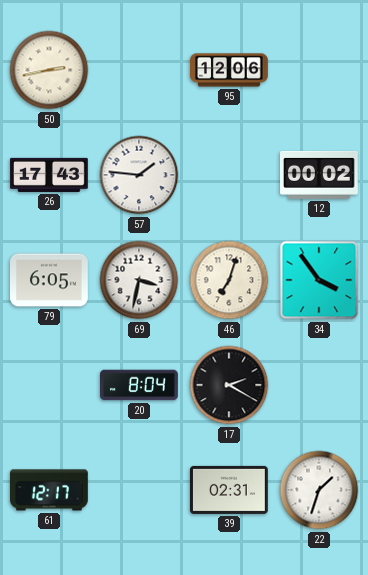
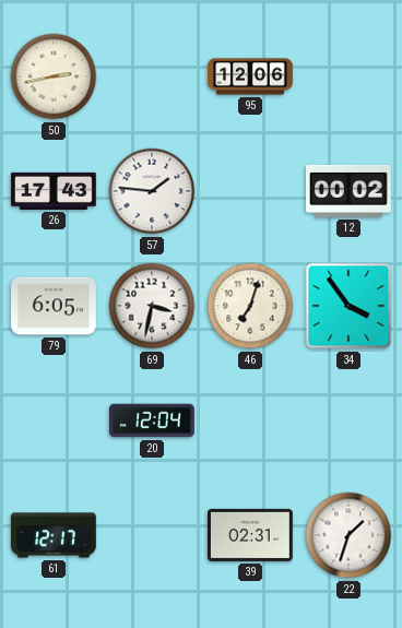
20: 8:04 -> 12:04 (153, 420)
17: 2:20 -> none (229, 385)
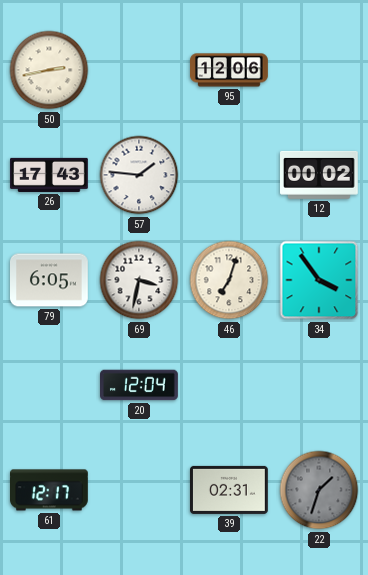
22 dial: white -> grey (319, 490)
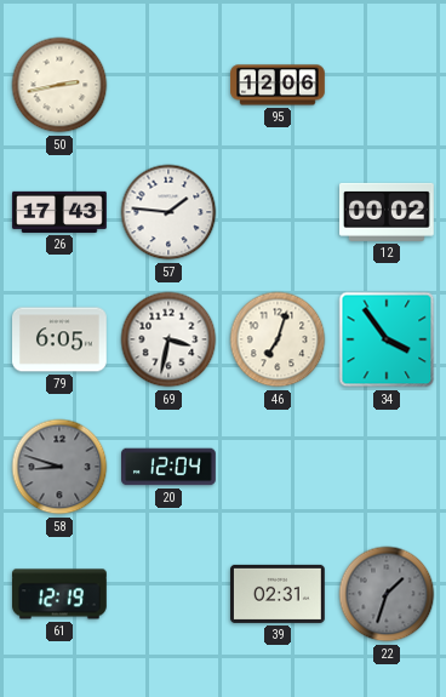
58: none -> 8:48 (59, 467)
61: 12:17 -> 12:19 (61, 594)
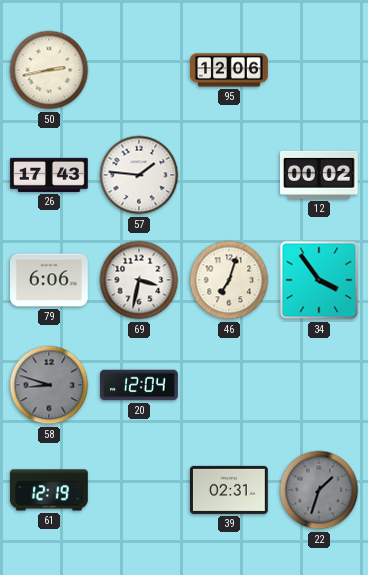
79: 6:05 -> 6:06 (50, 280)
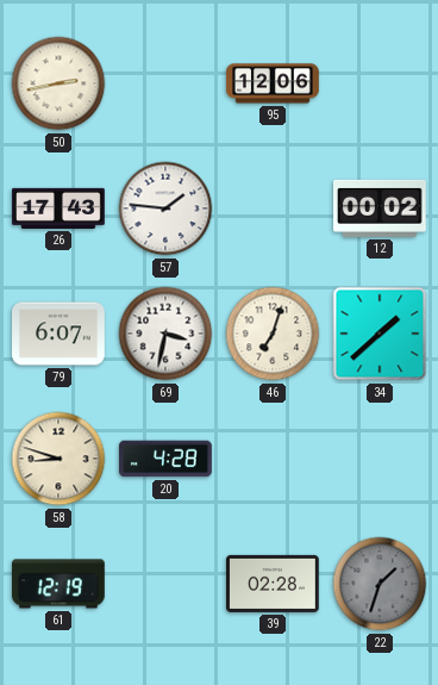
79: 6:06 -> 6:07 (60, 334)
34: 3:54 -> 1:38 (380, 334)
58 dial: grey -> cream (58, 459)
20: 12:04 -> 4:28 (167, 459)
39: 02:31 -> 02:28 (274, 584)
